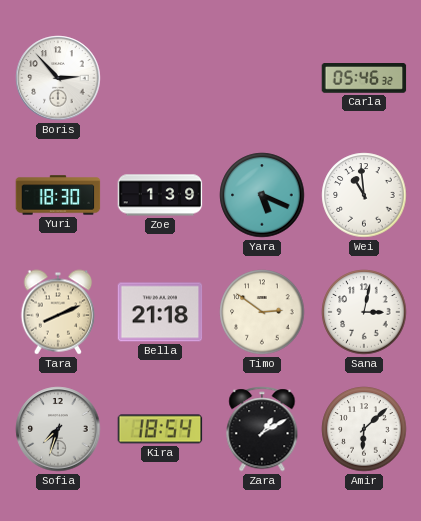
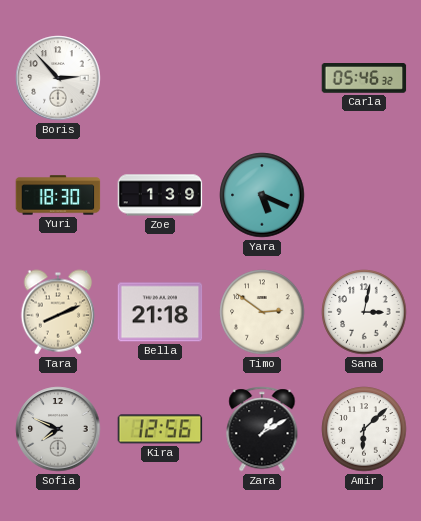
Wei: 10:59 -> none (364, 195)
Sofia: 7:33 -> 7:49 (58, 429)
Kira: 18:54 -> 12:56 (160, 429)
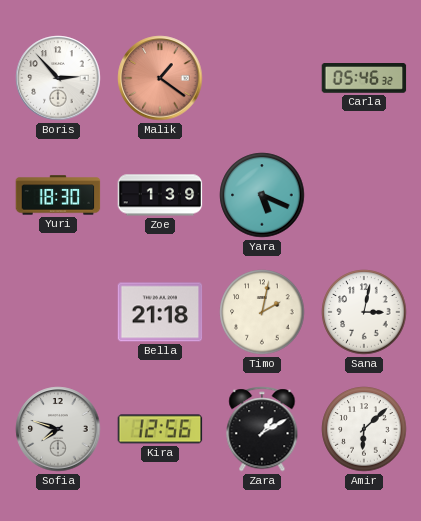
Malik: none -> 1:21 (160, 78)
Tara: 8:11 -> none (58, 312)
Timo: 2:51 -> 2:02 (262, 312)
Sofia: 7:49 -> 7:48 (58, 429)
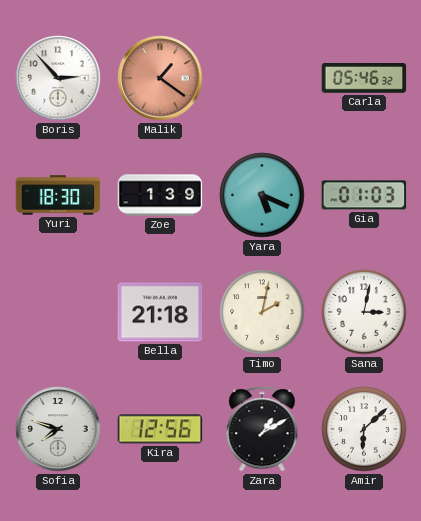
Gia: none -> 01:03 (364, 195)
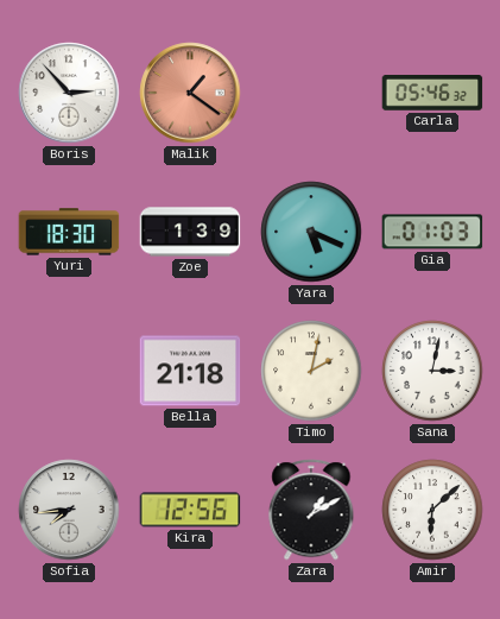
Sofia: 7:48 -> 7:44 (69, 510)
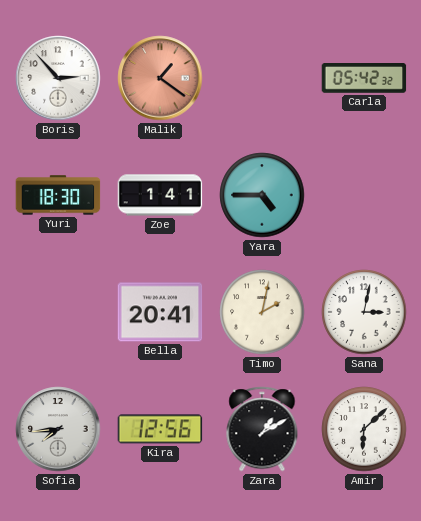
Carla: 05:46 -> 05:42 (364, 79)
Zoe: 1:39 -> 1:41 (160, 195)
Yara: 5:19 -> 4:45 (262, 195)
Gia: 01:03 -> none (432, 232)
Bella: 21:18 -> 20:41 (160, 312)
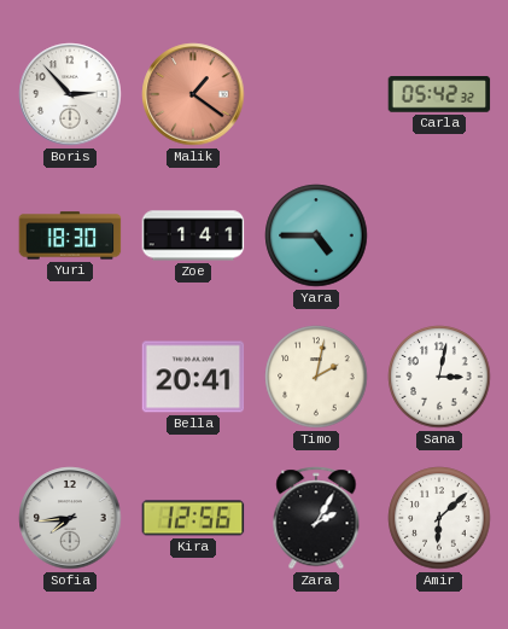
Zara: 1:10 -> 2:05 (316, 518)
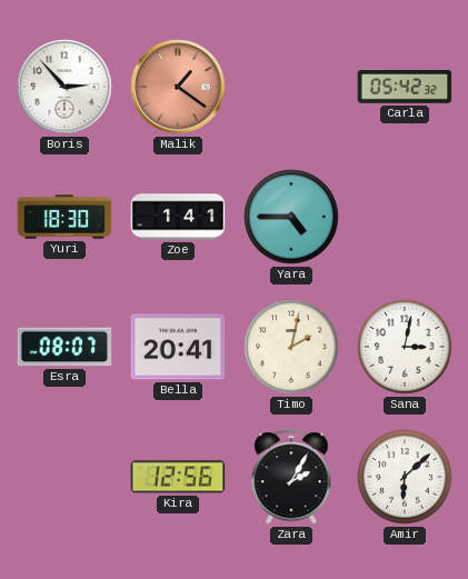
Esra: none -> 08:07 (64, 347)
Sofia: 7:44 -> none (70, 518)
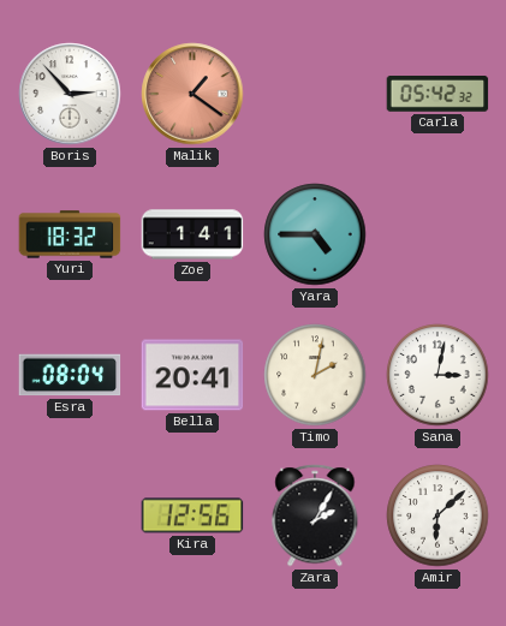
Yuri: 18:30 -> 18:32 (70, 234)
Esra: 08:07 -> 08:04 (70, 375)
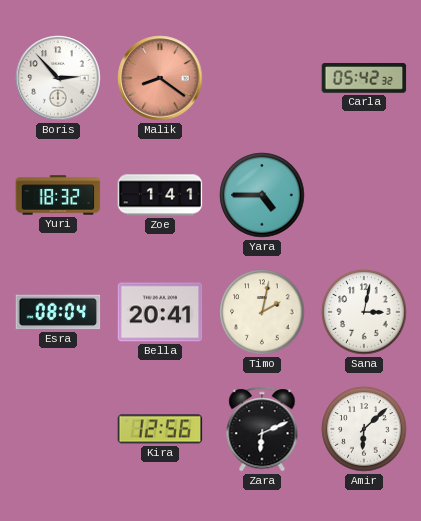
Malik: 1:21 -> 8:21 (160, 78)
Zara: 2:05 -> 6:11 (262, 429)
